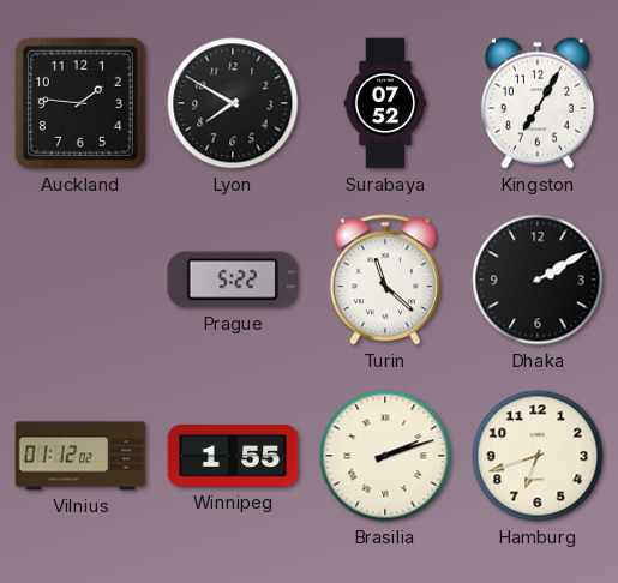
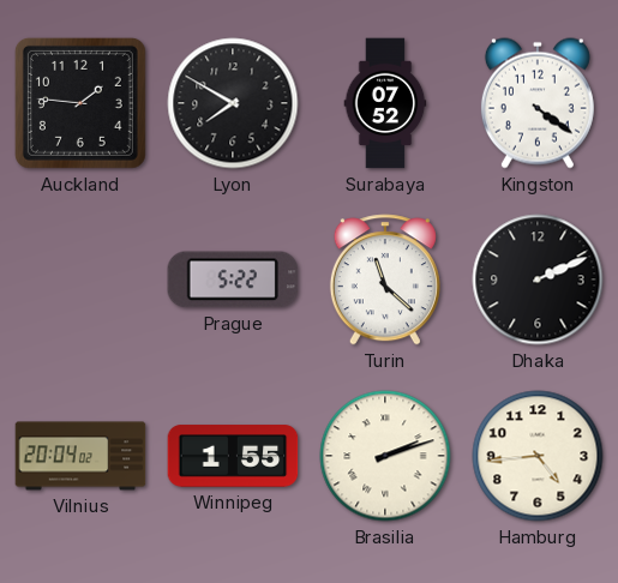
Kingston: 7:05 -> 4:21 (538, 103)
Dhaka: 2:10 -> 2:11 (538, 280)
Vilnius: 01:12 -> 20:04 (80, 456)
Hamburg: 6:42 -> 4:44 (538, 456)
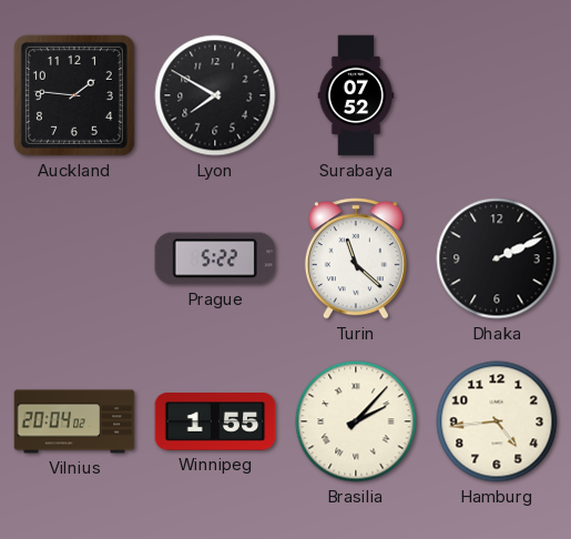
Kingston: 4:21 -> none (538, 103)
Brasilia: 2:12 -> 2:07 (356, 421)
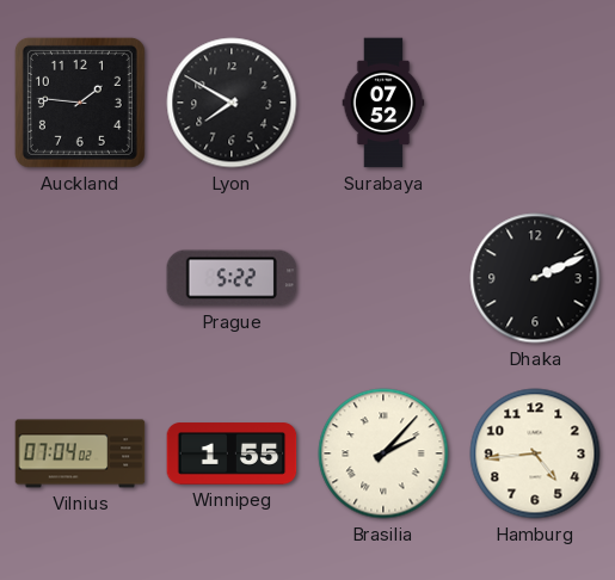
Turin: 11:22 -> none (356, 258)
Vilnius: 20:04 -> 07:04 (80, 453)
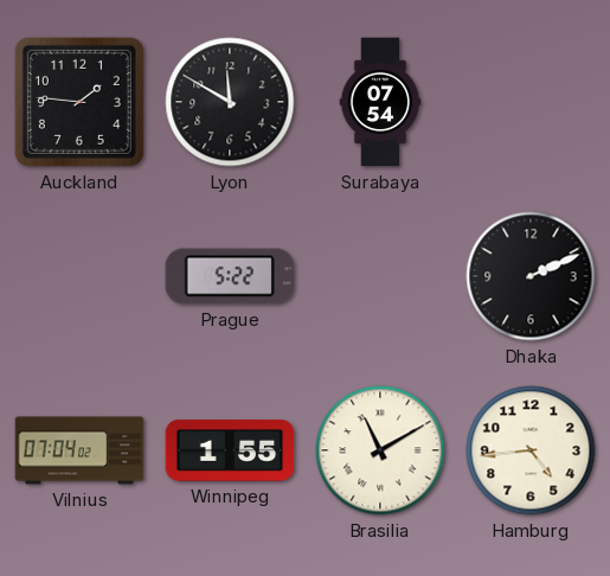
Lyon: 7:50 -> 11:50 (230, 102)
Surabaya: 07:52 -> 07:54 (380, 102)
Brasilia: 2:07 -> 11:10 (380, 450)
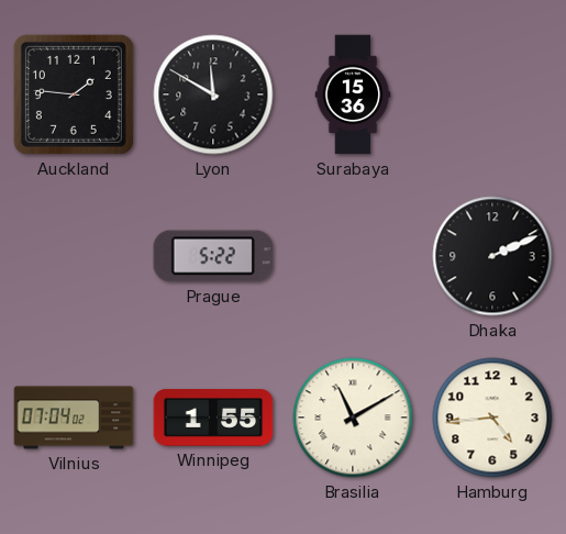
Surabaya: 07:54 -> 15:36 (353, 94)
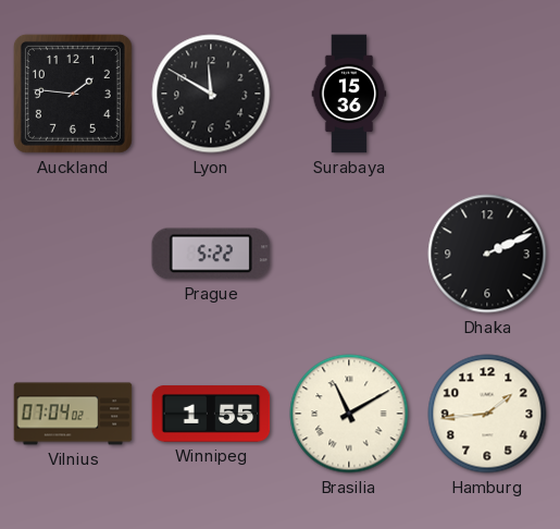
Hamburg: 4:44 -> 1:44 (487, 414)
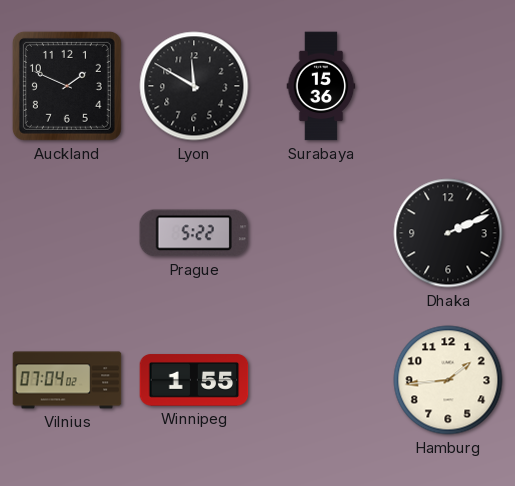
Auckland: 1:46 -> 1:49 (67, 86)
Brasilia: 11:10 -> none (349, 414)
